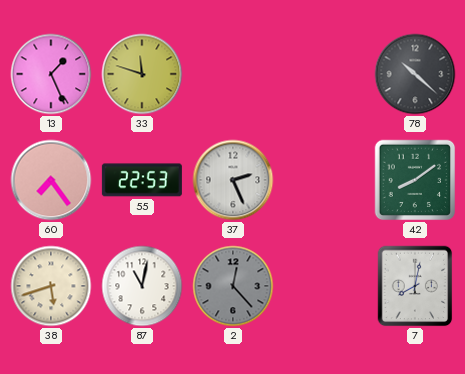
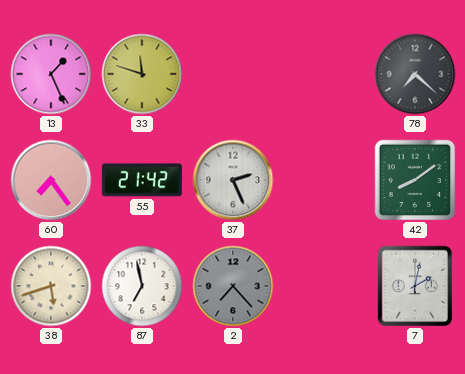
78: 10:22 -> 7:22 (415, 74)
55: 22:53 -> 21:42 (142, 180)
87: 11:02 -> 6:58 (142, 286)
2: 12:23 -> 7:23 (233, 286)
7: 8:02 -> 2:02 (415, 286)
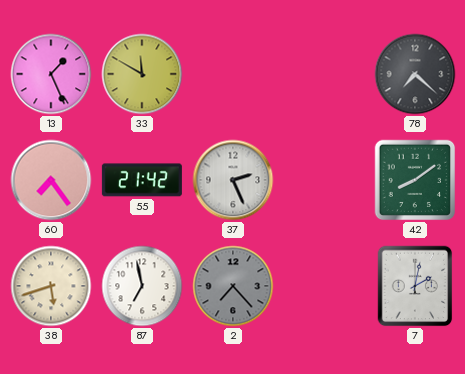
33: 11:48 -> 11:50 (142, 74)
